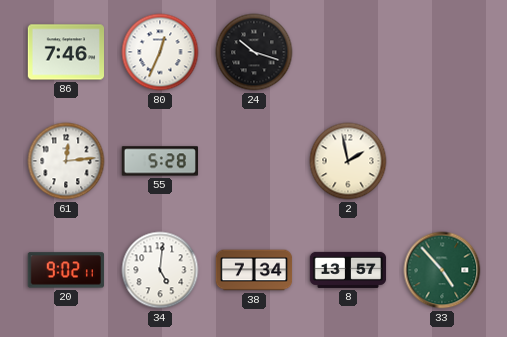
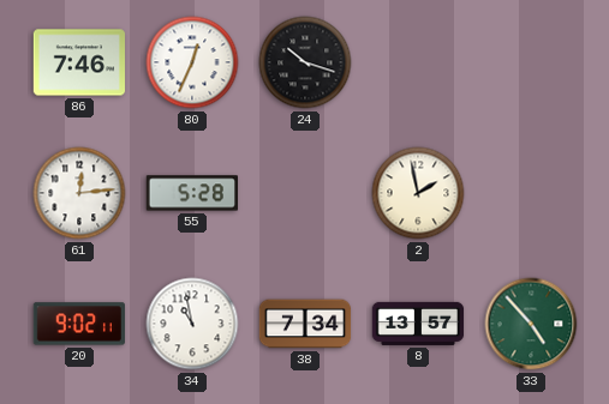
34: 5:01 -> 10:58 (192, 324)
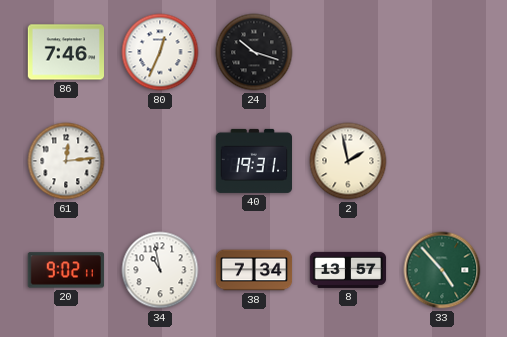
55: 5:28 -> none (191, 193)
40: none -> 19:31 (253, 161)
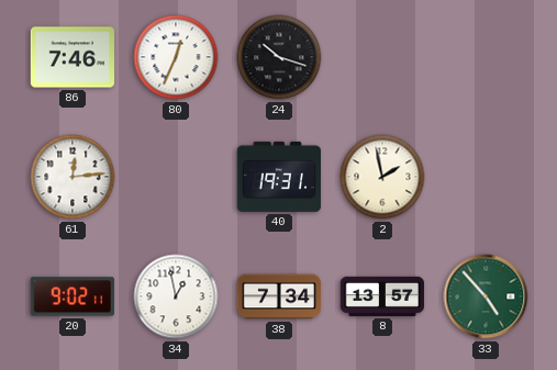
34: 10:58 -> 12:58 (176, 296)
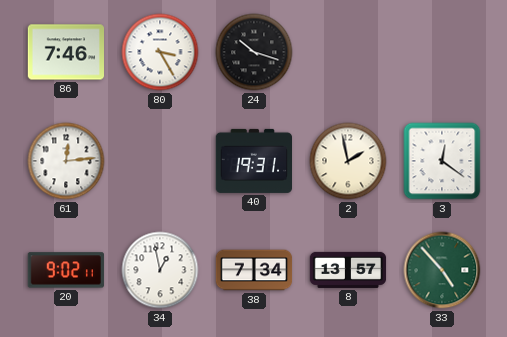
80: 12:34 -> 3:25 (160, 52)
3: none -> 12:21 (442, 161)
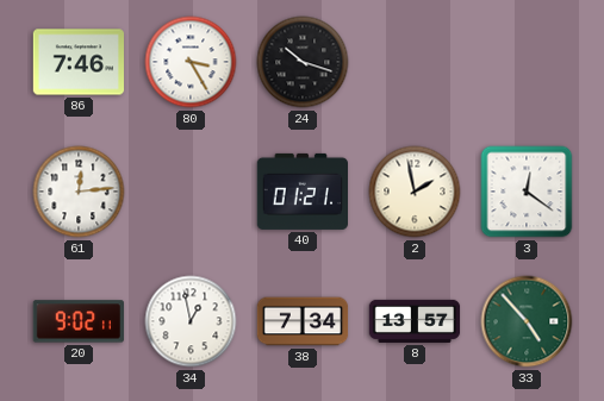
40: 19:31 -> 01:21 (301, 192)
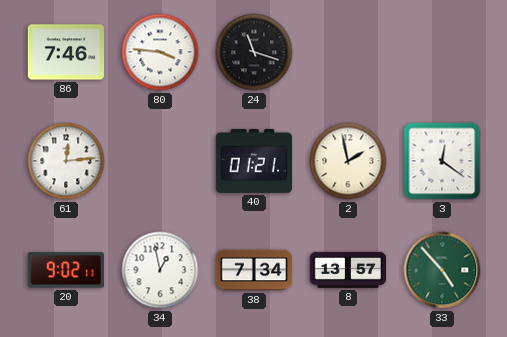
80: 3:25 -> 3:46 (160, 52)
24: 10:18 -> 11:18 (254, 52)
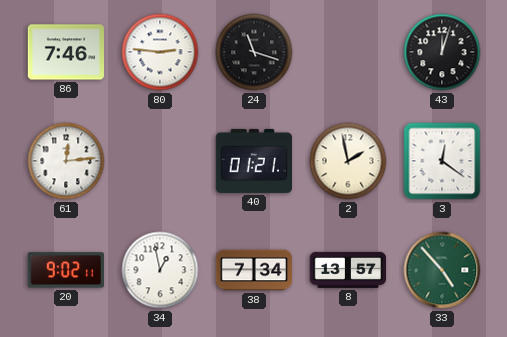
80: 3:46 -> 2:46 (160, 52)
43: none -> 12:03 (442, 52)
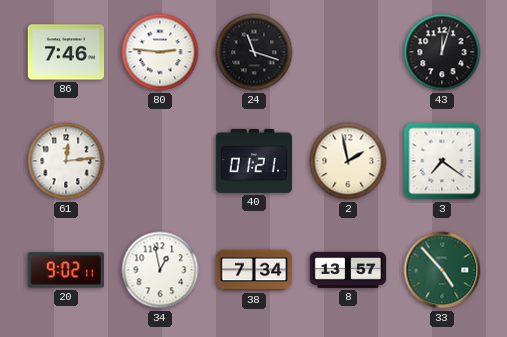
3: 12:21 -> 7:21 (442, 161)
